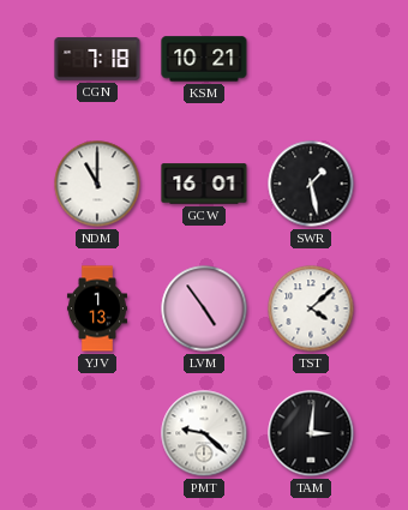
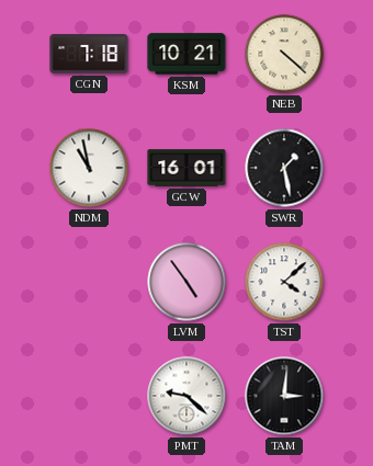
NEB: none -> 4:22 (284, 54)
NDM: 11:00 -> 10:58 (89, 168)
YJV: 1:13 -> none (97, 308)
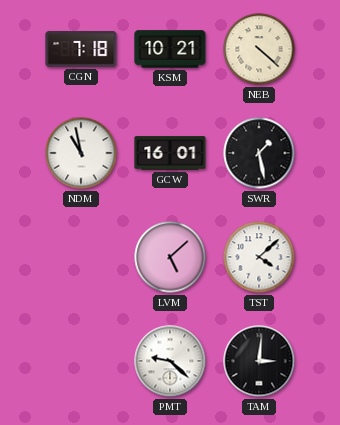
LVM: 4:54 -> 5:08 (170, 257)
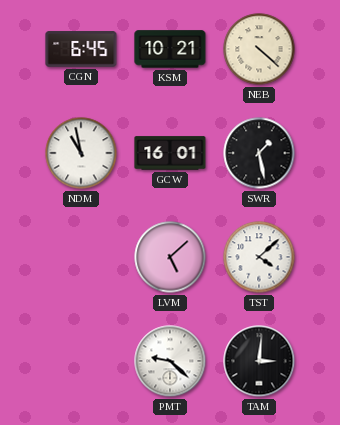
CGN: 7:18 -> 6:45 (81, 49)
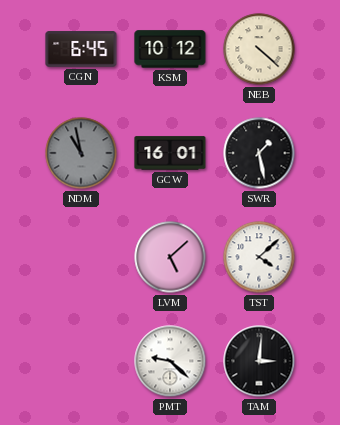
KSM: 10:21 -> 10:12 (170, 49)
NDM dial: white -> grey (81, 153)
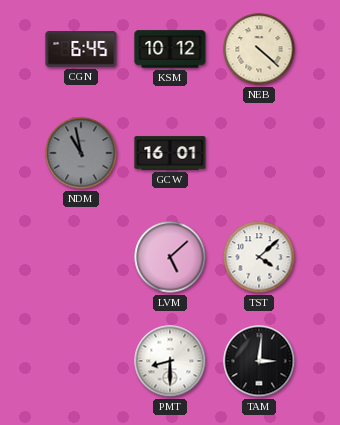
SWR: 1:28 -> none (259, 153)
PMT: 9:22 -> 8:30 (170, 361)
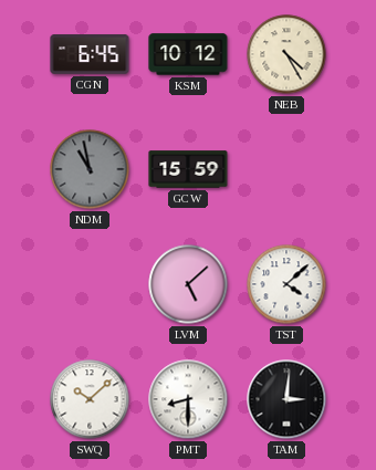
NEB: 4:22 -> 4:25 (286, 54)
GCW: 16:01 -> 15:59 (188, 169)
SWQ: none -> 10:08 (90, 399)
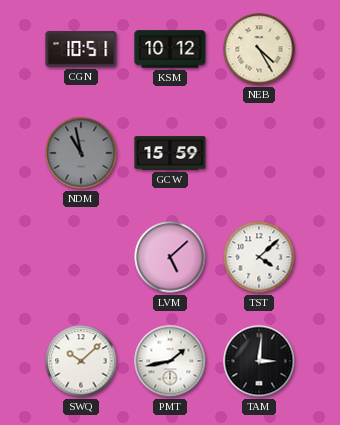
CGN: 6:45 -> 10:51 (81, 49)
PMT: 8:30 -> 1:43 (170, 361)
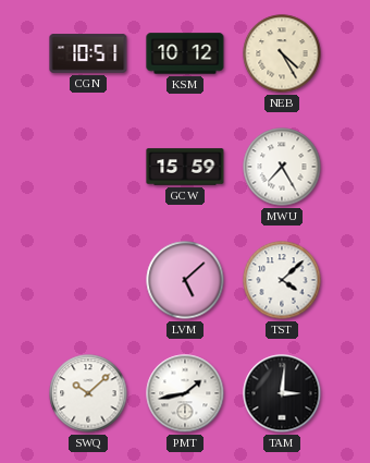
NDM: 10:58 -> none (81, 153)
MWU: none -> 7:25 (282, 167)
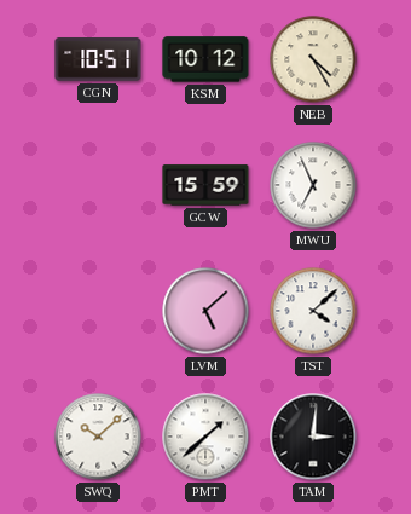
MWU: 7:25 -> 6:56 (313, 185)
PMT: 1:43 -> 1:38 (205, 437)
